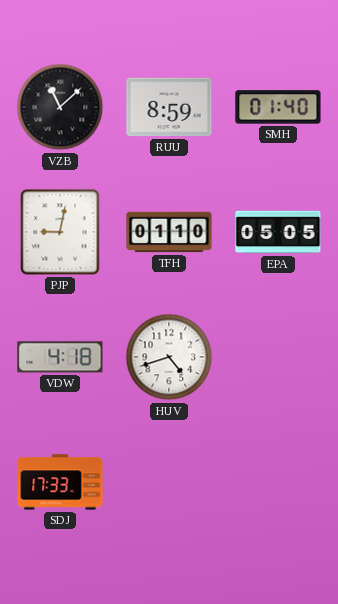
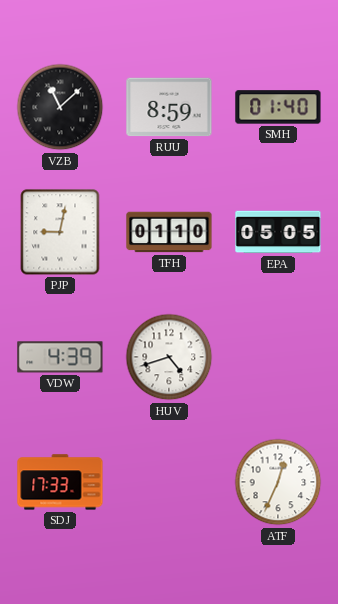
VDW: 4:18 -> 4:39 (60, 357)
ATF: none -> 12:34 (278, 482)
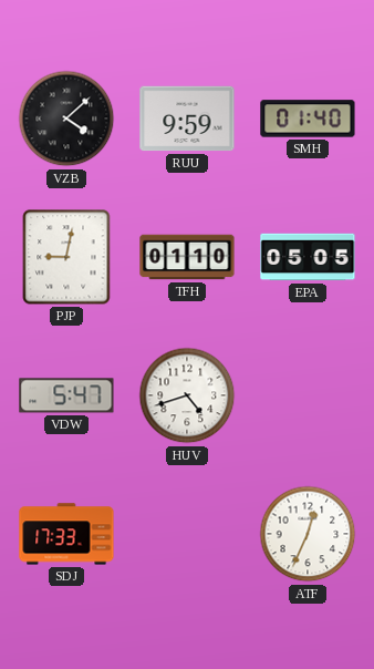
VZB: 11:08 -> 4:08 (66, 119)
RUU: 8:59 -> 9:59 (187, 119)
VDW: 4:39 -> 5:47 (66, 395)
